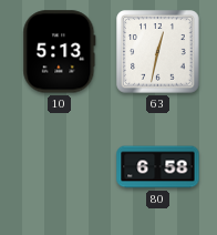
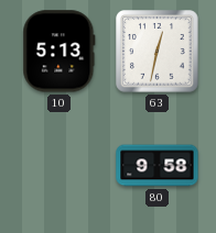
80: 6:58 -> 9:58 (158, 166)
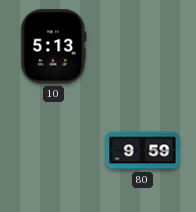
63: 12:32 -> none (158, 52)
80: 9:58 -> 9:59 (143, 151)
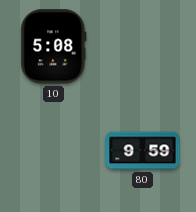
10: 5:13 -> 5:08 (54, 47)
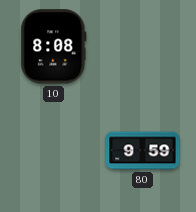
10: 5:08 -> 8:08 (54, 47)
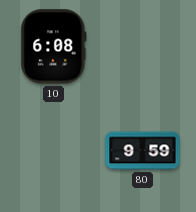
10: 8:08 -> 6:08 (54, 47)
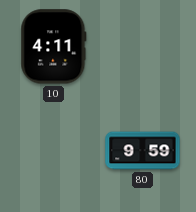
10: 6:08 -> 4:11 (54, 47)
